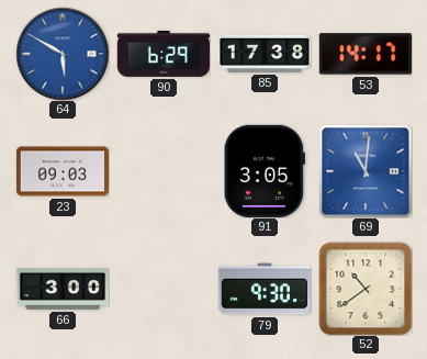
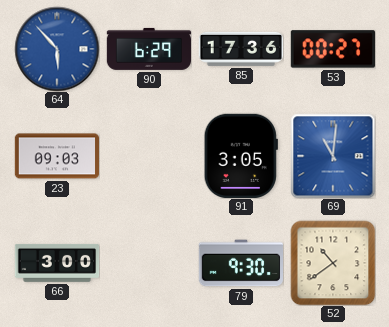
64: 5:50 -> 5:53 (57, 49)
85: 17:38 -> 17:36 (240, 49)
53: 14:17 -> 00:27 (332, 49)
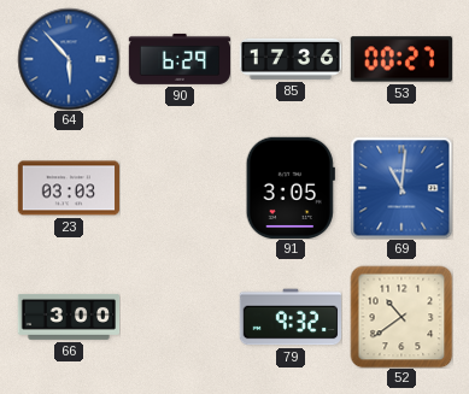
23: 09:03 -> 03:03 (68, 188)
79: 9:30 -> 9:32 (289, 317)
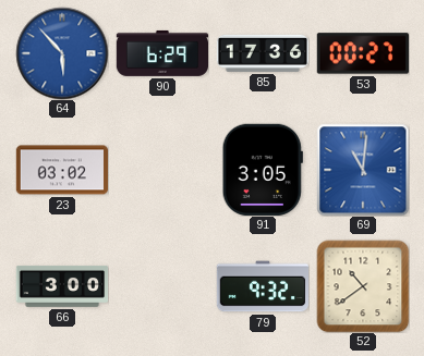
23: 03:03 -> 03:02 (61, 170)
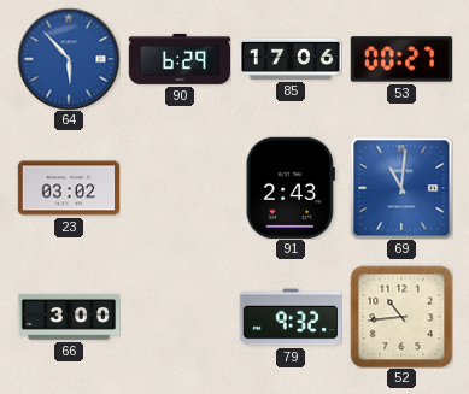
85: 17:36 -> 17:06 (289, 59)
91: 3:05 -> 2:43 (291, 187)
52: 10:39 -> 10:44 (401, 317)
